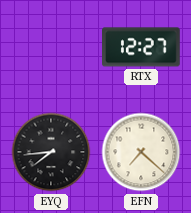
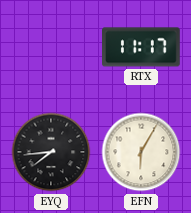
RTX: 12:27 -> 11:17 (142, 47)
EFN: 7:22 -> 6:05 (141, 152)
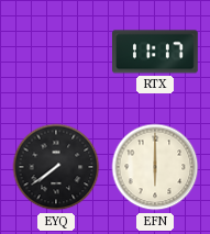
EYQ: 7:44 -> 7:39 (56, 167)
EFN: 6:05 -> 6:00 (155, 167)
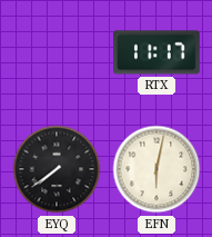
EFN: 6:00 -> 6:02 (157, 169)
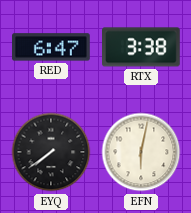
RED: none -> 6:47 (52, 47)
RTX: 11:17 -> 3:38 (142, 47)
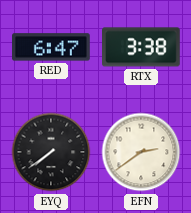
EFN: 6:02 -> 2:39 (141, 152)
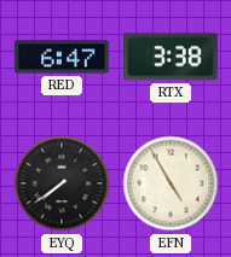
EFN: 2:39 -> 4:55 (171, 183)
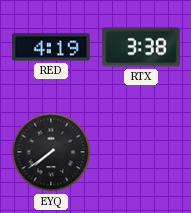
RED: 6:47 -> 4:19 (52, 47)
EFN: 4:55 -> none (171, 183)
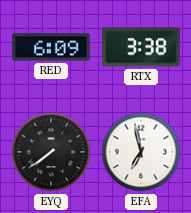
RED: 4:19 -> 6:09 (52, 47)
EFA: none -> 6:58 (141, 152)
